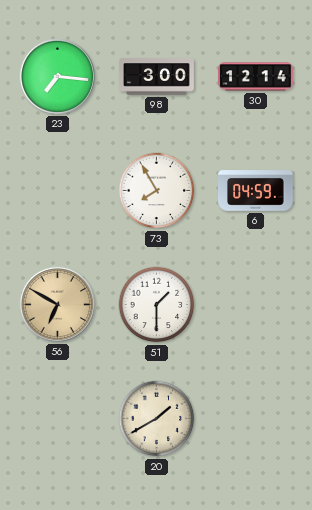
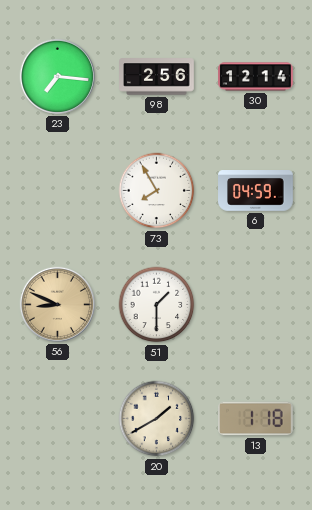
98: 3:00 -> 2:56 (157, 77)
56: 6:50 -> 8:49 (57, 304)
13: none -> 1:18 (256, 419)
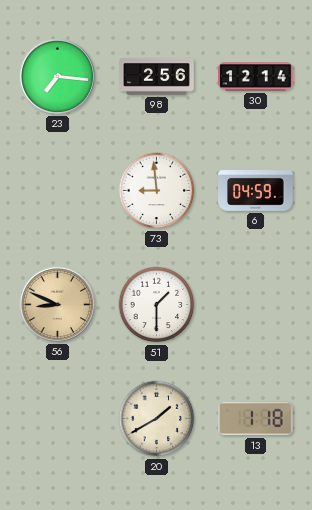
73: 7:55 -> 8:59 (157, 191)
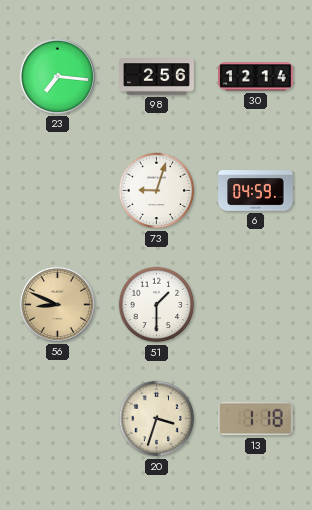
73: 8:59 -> 9:03 (157, 191)
20: 1:40 -> 3:33 (157, 419)
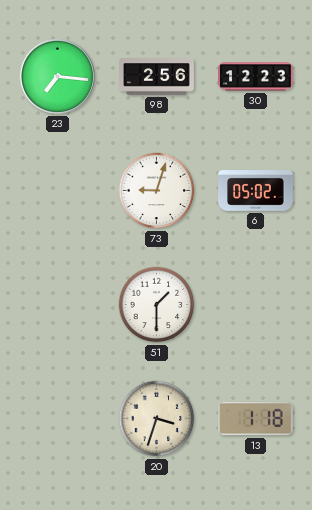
30: 12:14 -> 12:23 (256, 77)
6: 04:59 -> 05:02 (256, 191)
56: 8:49 -> none (57, 304)
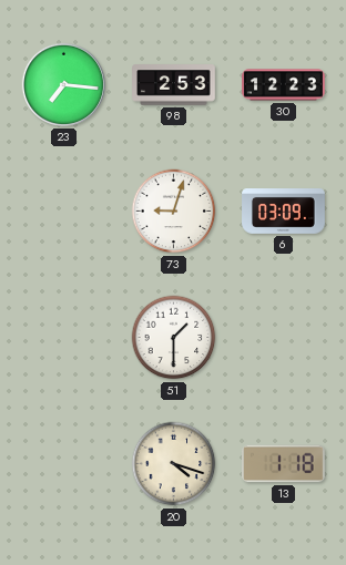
98: 2:56 -> 2:53 (174, 85)
6: 05:02 -> 03:09 (284, 212)
20: 3:33 -> 4:18 (174, 464)
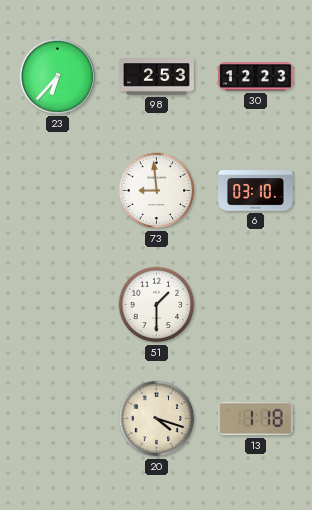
23: 7:16 -> 6:37 (57, 76)
73: 9:03 -> 8:59 (157, 191)
6: 03:09 -> 03:10 (256, 191)
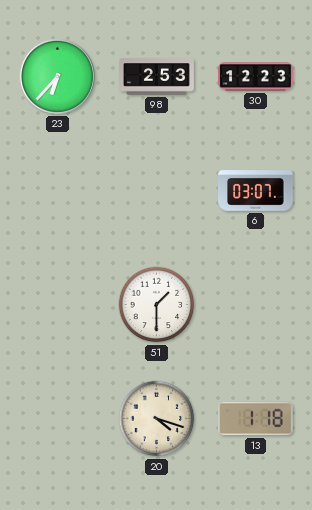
73: 8:59 -> none (157, 191)
6: 03:10 -> 03:07 (256, 191)
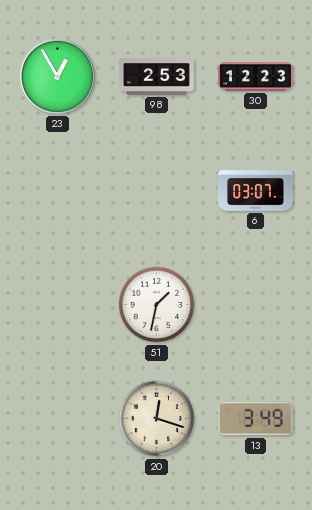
23: 6:37 -> 12:55 (57, 76)
51: 1:30 -> 1:32 (157, 305)
20: 4:18 -> 12:18 (157, 419)
13: 1:18 -> 3:49 (256, 419)
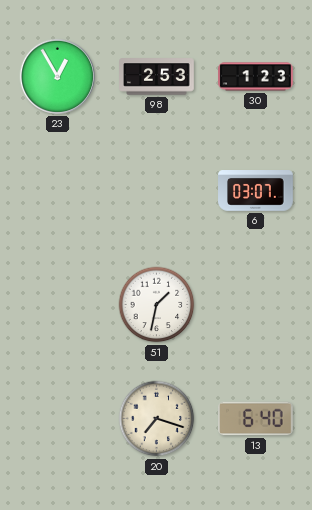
30: 12:23 -> 1:23 (256, 77)
20: 12:18 -> 7:18 (157, 419)
13: 3:49 -> 6:40 (256, 419)
